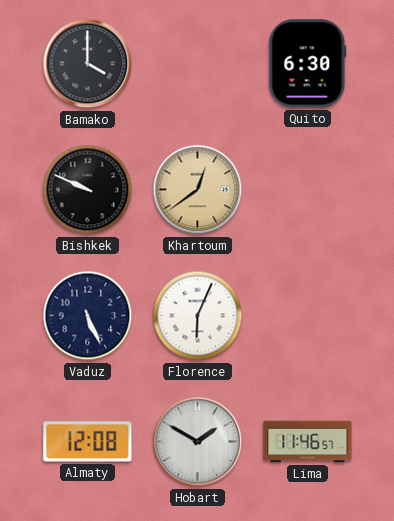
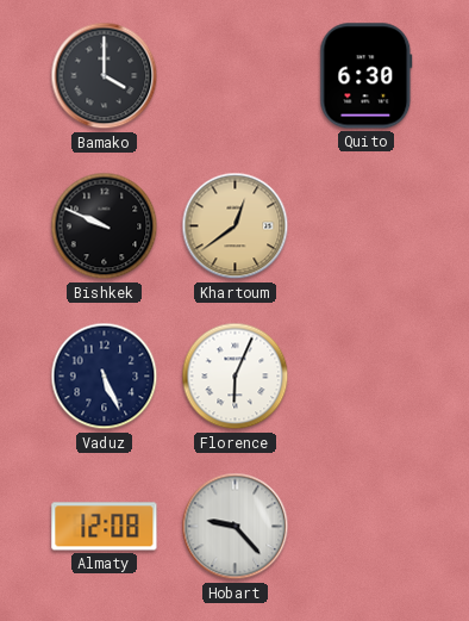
Hobart: 1:50 -> 9:23 (236, 527)
Lima: 11:46 -> none (308, 442)
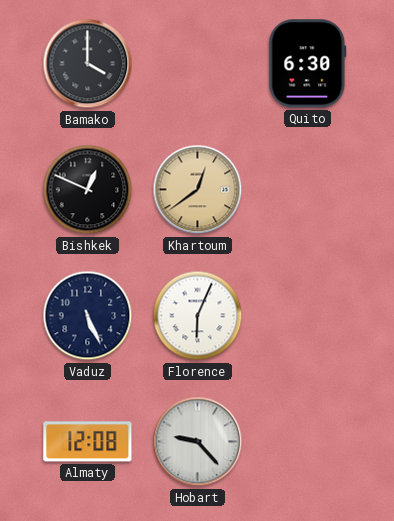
Bishkek: 9:49 -> 12:49 (88, 190)
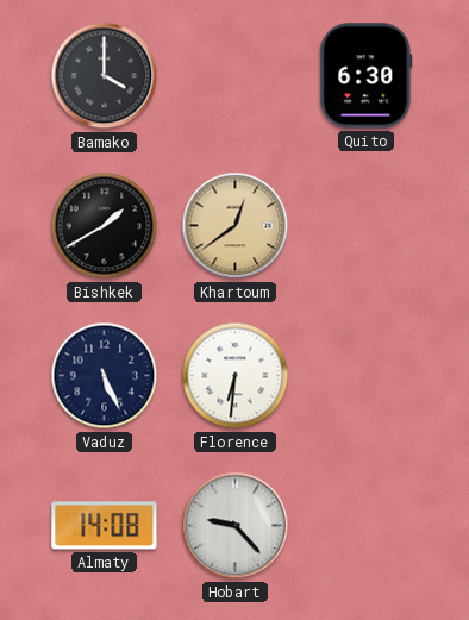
Bishkek: 12:49 -> 1:40 (105, 226)
Florence: 6:04 -> 6:31 (236, 376)
Almaty: 12:08 -> 14:08 (105, 526)
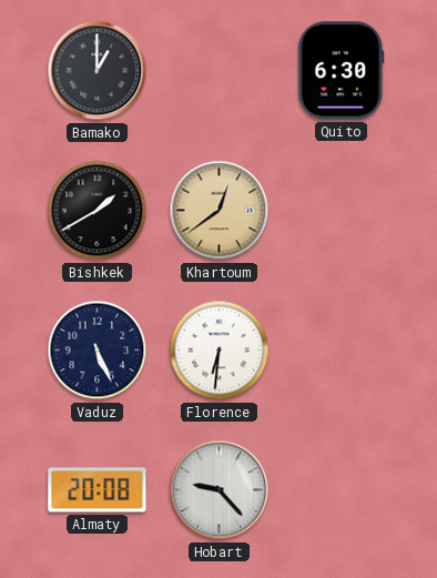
Bamako: 4:00 -> 1:00 (98, 71)
Almaty: 14:08 -> 20:08 (98, 490)
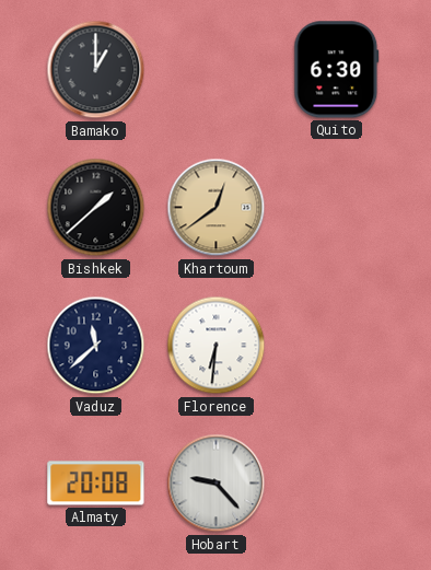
Bishkek: 1:40 -> 1:38 (96, 208)
Vaduz: 5:26 -> 11:38 (96, 346)
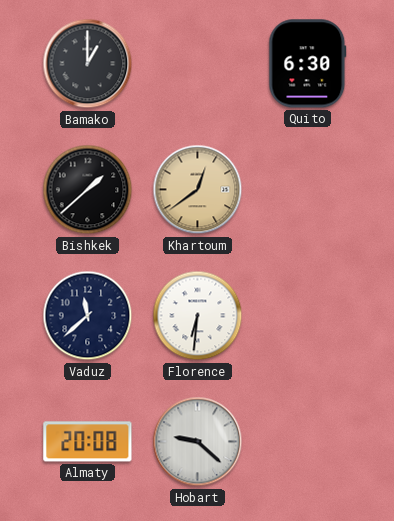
Hobart: 9:23 -> 9:22 (198, 442)
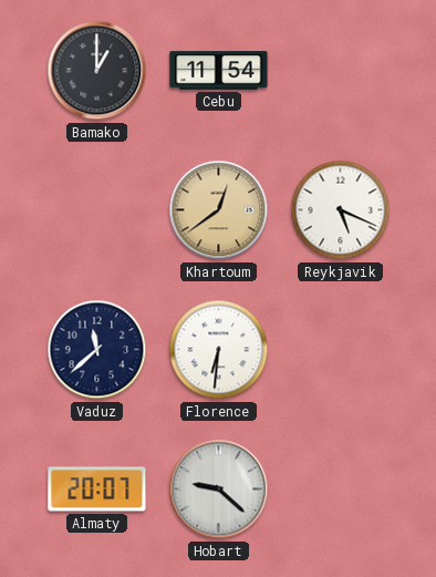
Cebu: none -> 11:54 (219, 71)
Quito: 6:30 -> none (308, 64)
Bishkek: 1:38 -> none (88, 190)
Reykjavik: none -> 5:19 (341, 210)
Almaty: 20:08 -> 20:07 (97, 490)
